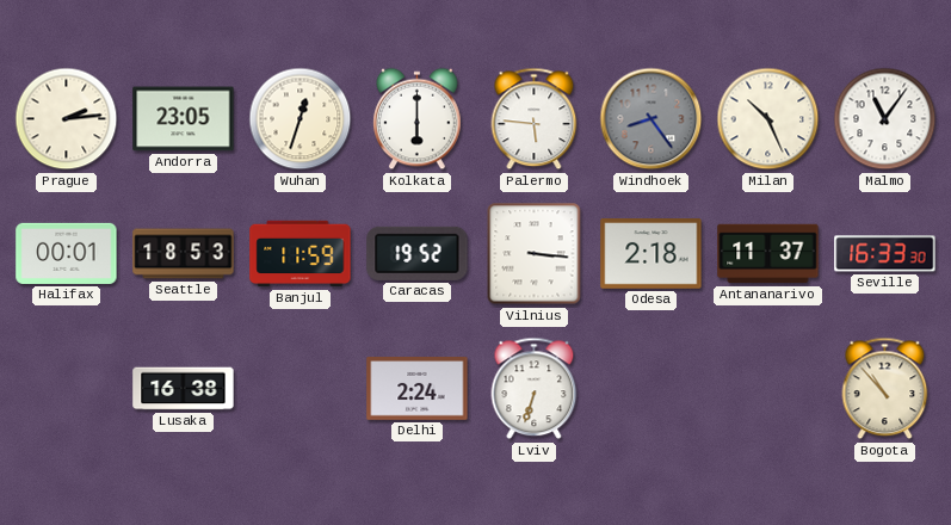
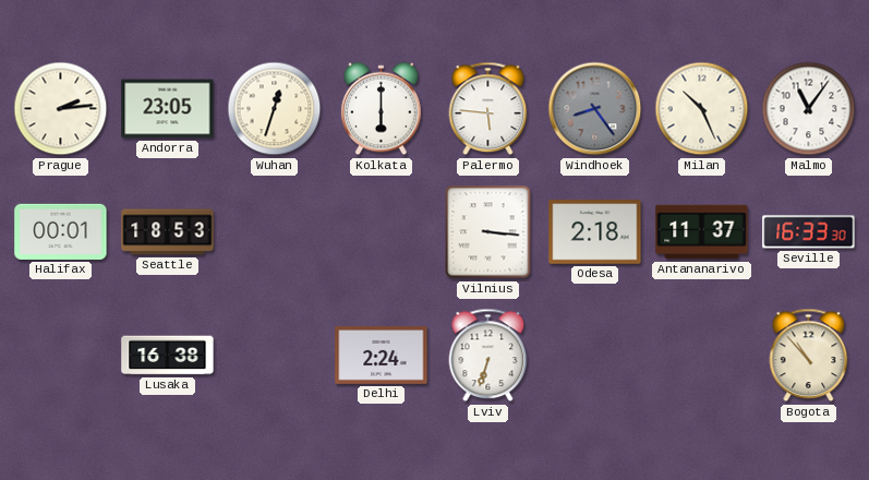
Banjul: 11:59 -> none (301, 254)
Caracas: 19:52 -> none (418, 253)
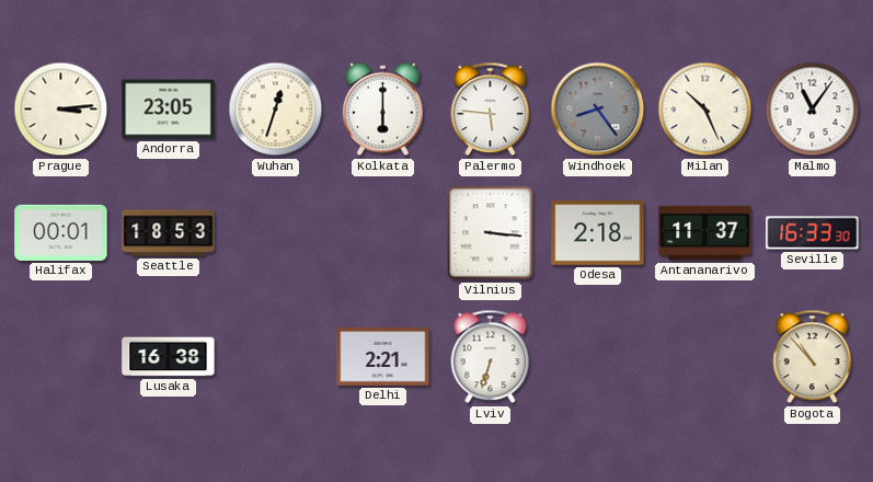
Prague: 2:14 -> 3:14 (61, 110)
Delhi: 2:24 -> 2:21 (383, 357)
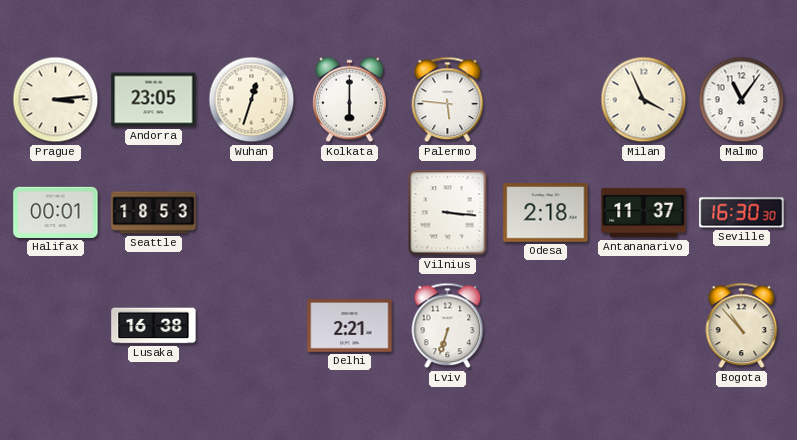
Windhoek: 8:24 -> none (598, 110)
Milan: 10:26 -> 3:56 (644, 100)
Seville: 16:33 -> 16:30 (742, 213)
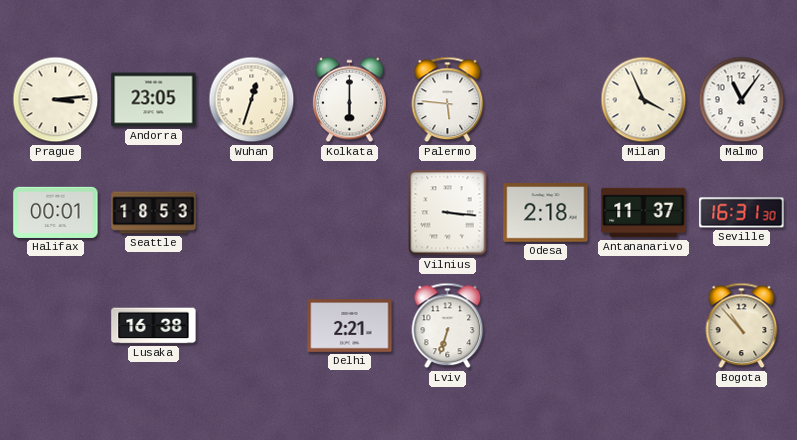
Seville: 16:30 -> 16:31 (742, 213)
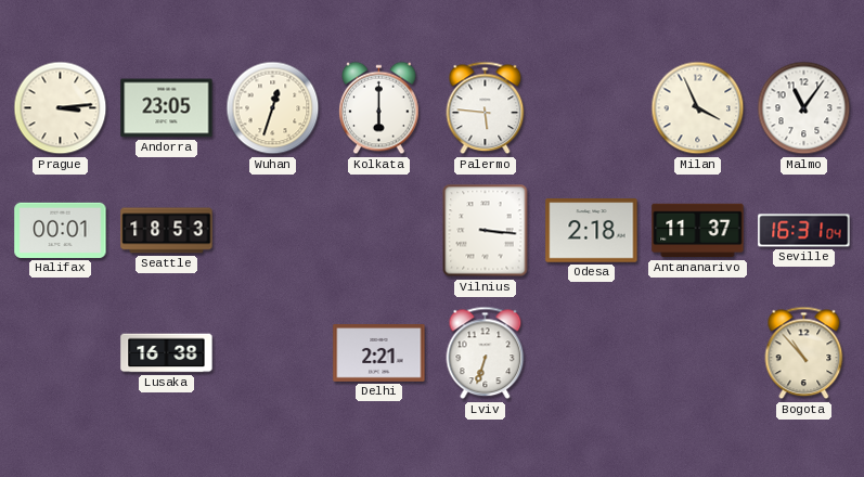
Seville: 16:31:30 -> 16:31:04 (804, 231)
